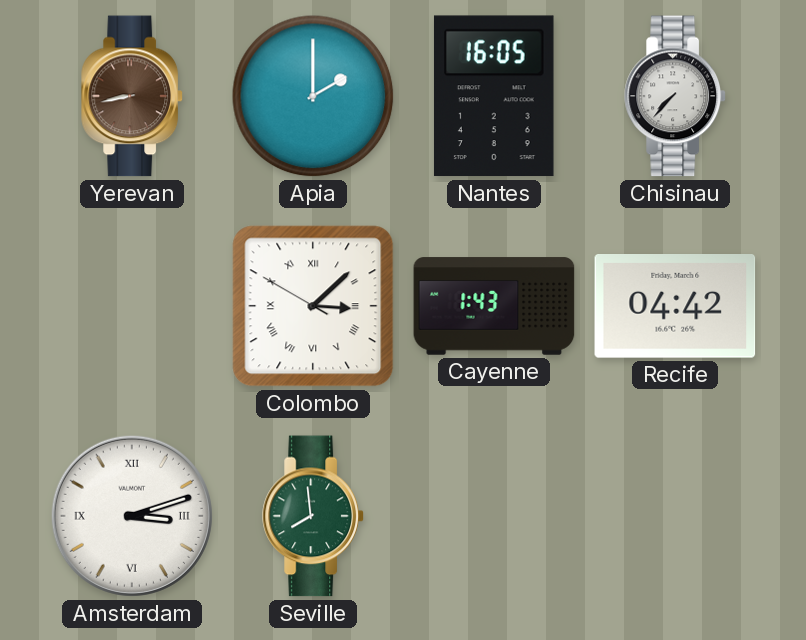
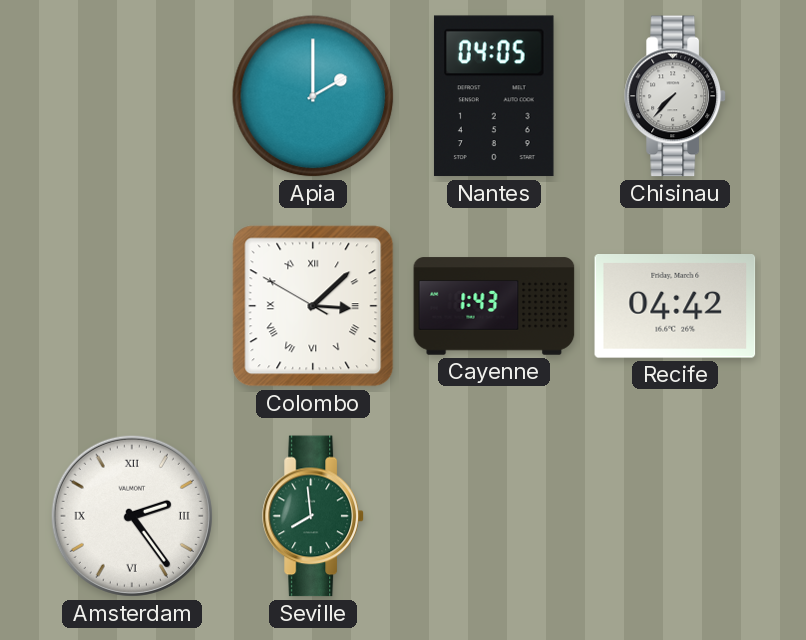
Yerevan: 8:43 -> none (132, 96)
Nantes: 16:05 -> 04:05 (494, 96)
Amsterdam: 3:12 -> 2:24 (132, 516)
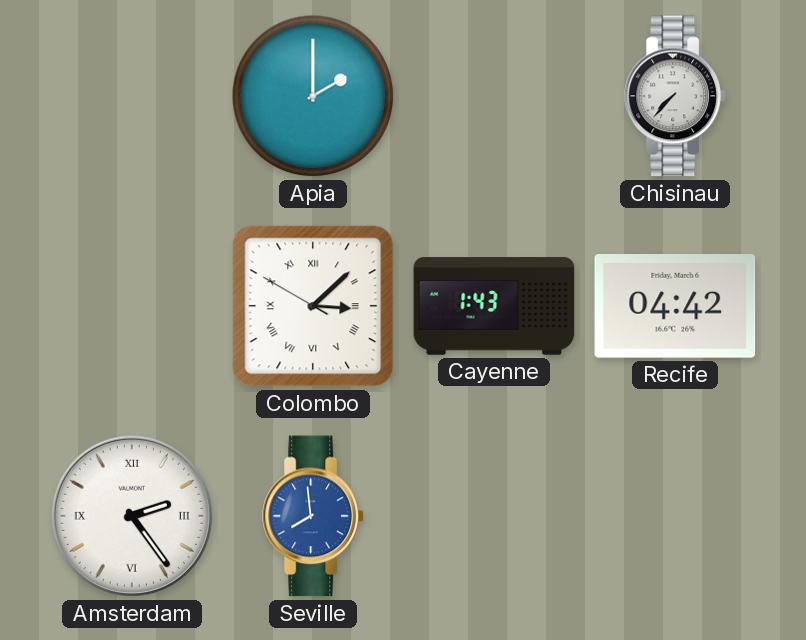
Nantes: 04:05 -> none (494, 96)
Seville dial: green -> blue (313, 516)
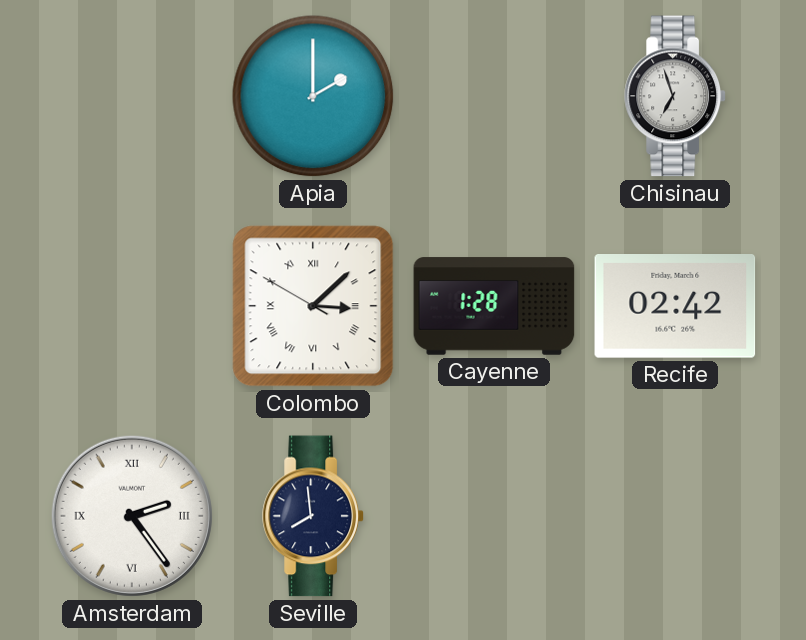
Chisinau: 7:37 -> 6:57 (675, 96)
Cayenne: 1:43 -> 1:28 (494, 306)
Recife: 04:42 -> 02:42 (675, 307)
Seville dial: blue -> navy (313, 516)
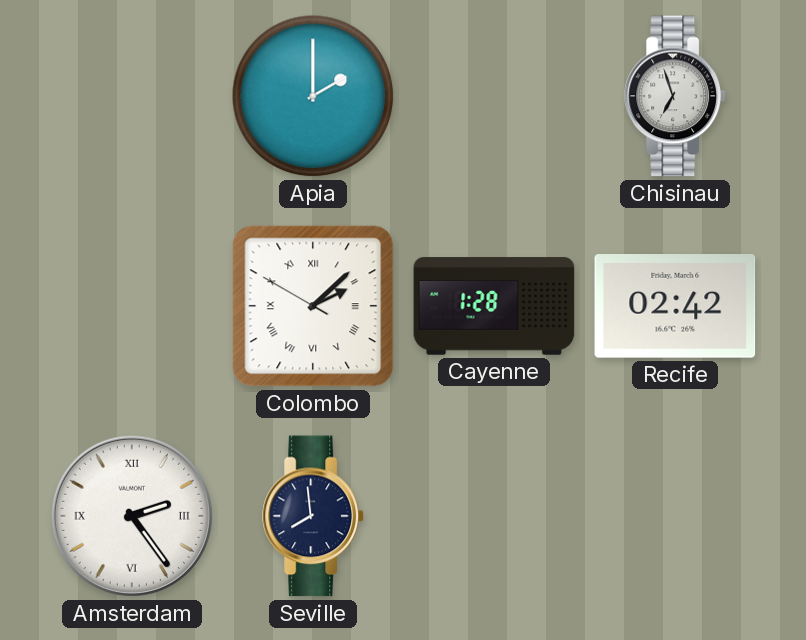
Colombo: 3:07 -> 2:07 (313, 306)
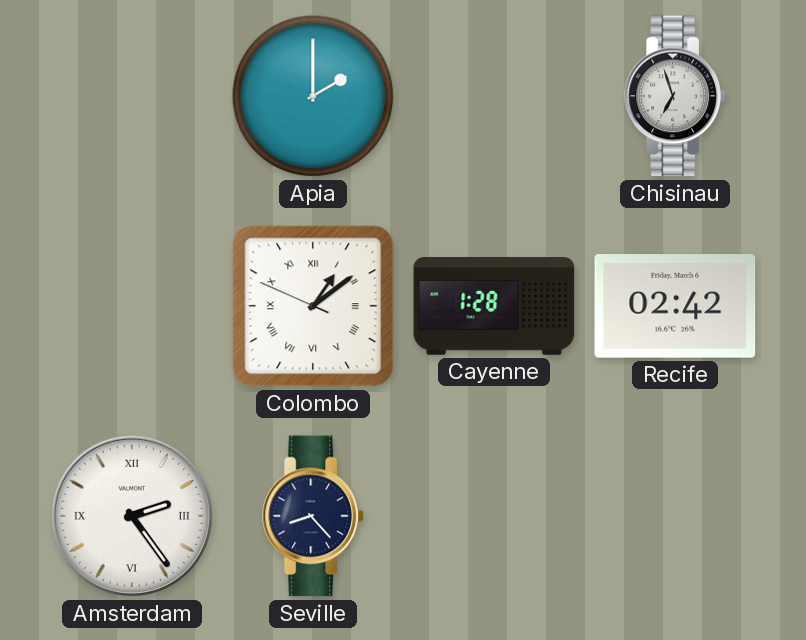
Colombo: 2:07 -> 1:08 (313, 306)
Seville: 7:59 -> 8:23 (313, 516)
